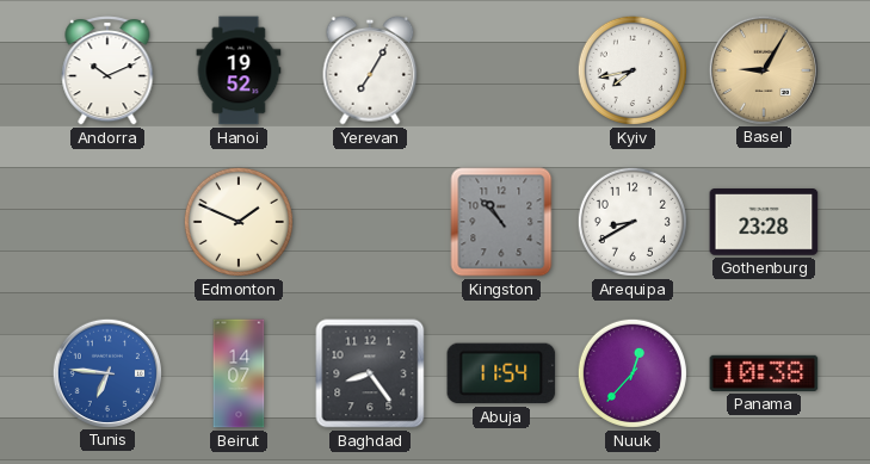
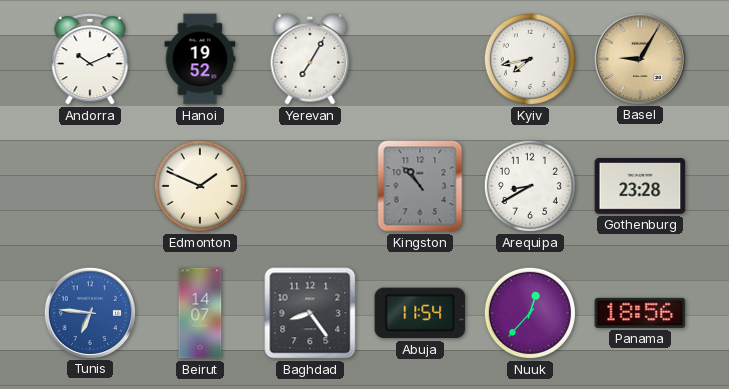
Panama: 10:38 -> 18:56 (640, 313)
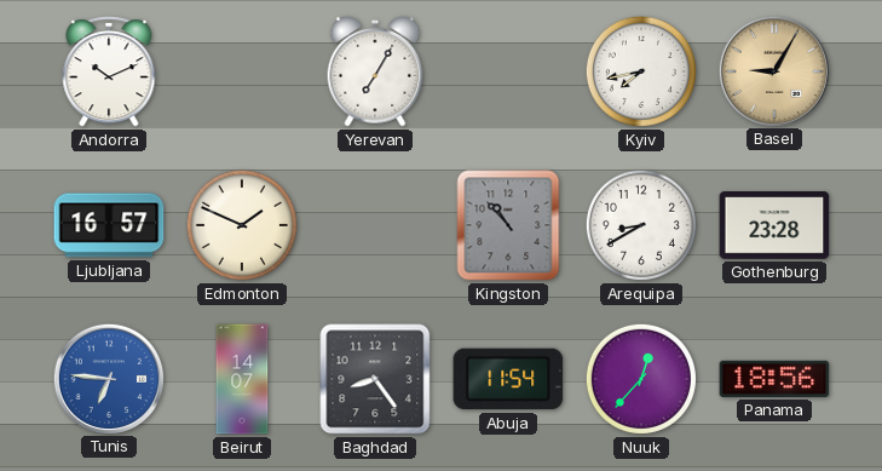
Hanoi: 19:52 -> none (200, 59)
Ljubljana: none -> 16:57 (109, 225)
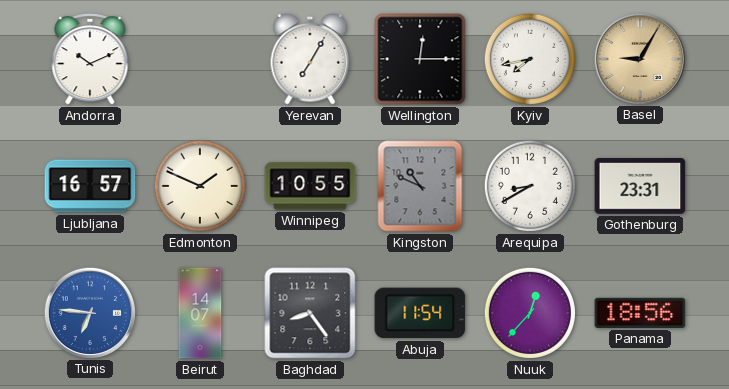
Wellington: none -> 12:15 (420, 59)
Winnipeg: none -> 10:55 (310, 186)
Kingston: 10:53 -> 10:49 (420, 186)
Gothenburg: 23:28 -> 23:31 (640, 187)
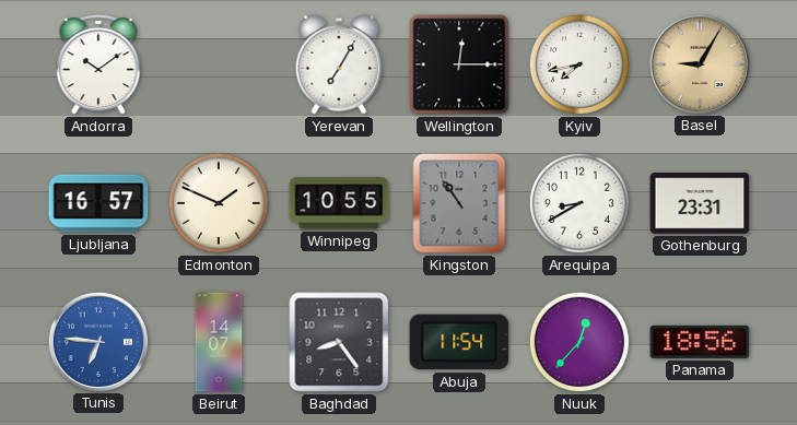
Andorra: 10:11 -> 10:09 (98, 64)
Kingston: 10:49 -> 10:54 (459, 203)
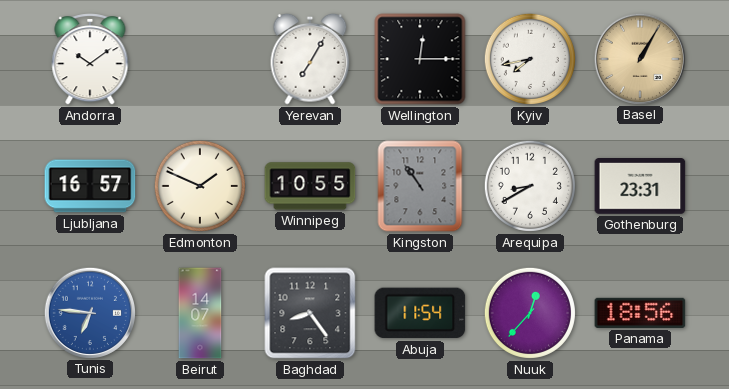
Basel: 9:05 -> 1:05 (639, 58)
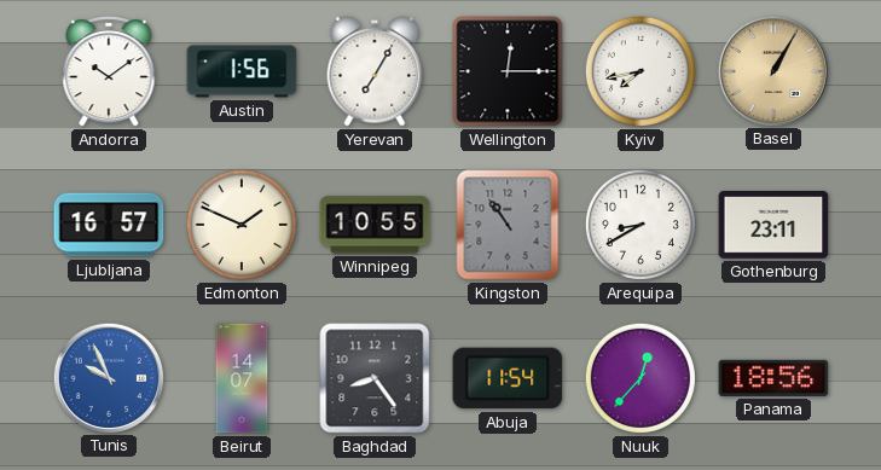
Austin: none -> 1:56 (242, 71)
Gothenburg: 23:31 -> 23:11 (773, 226)
Tunis: 6:46 -> 9:56 (108, 377)
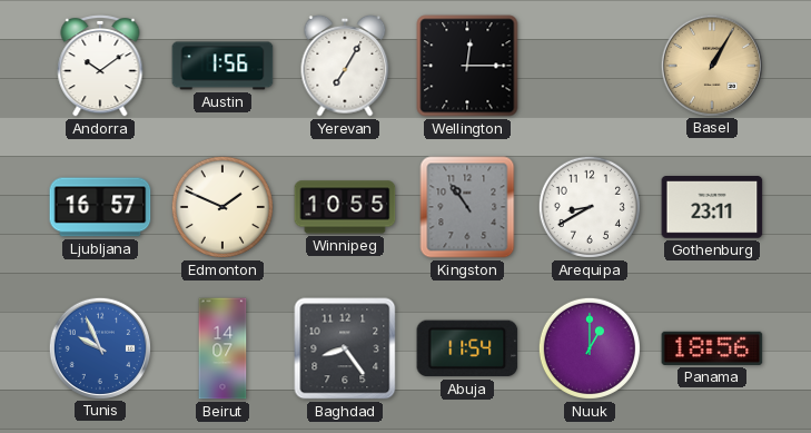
Kyiv: 7:43 -> none (641, 71)
Nuuk: 12:37 -> 1:00 (590, 348)
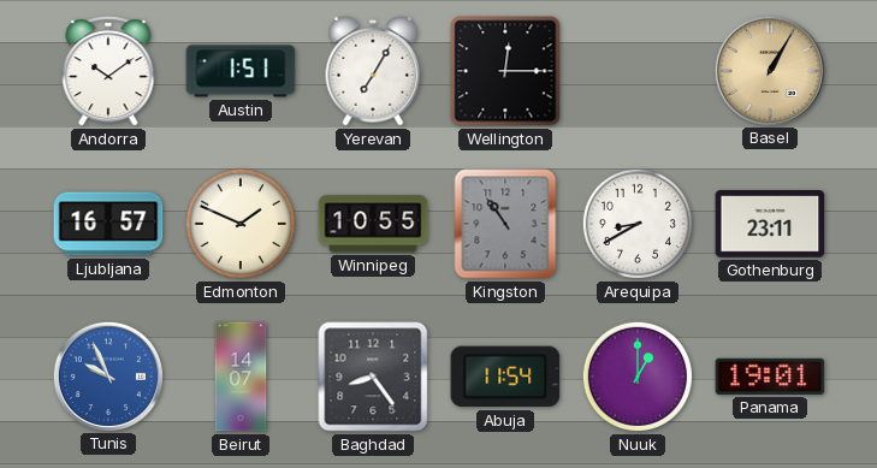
Austin: 1:56 -> 1:51 (241, 71)
Panama: 18:56 -> 19:01 (770, 377)
